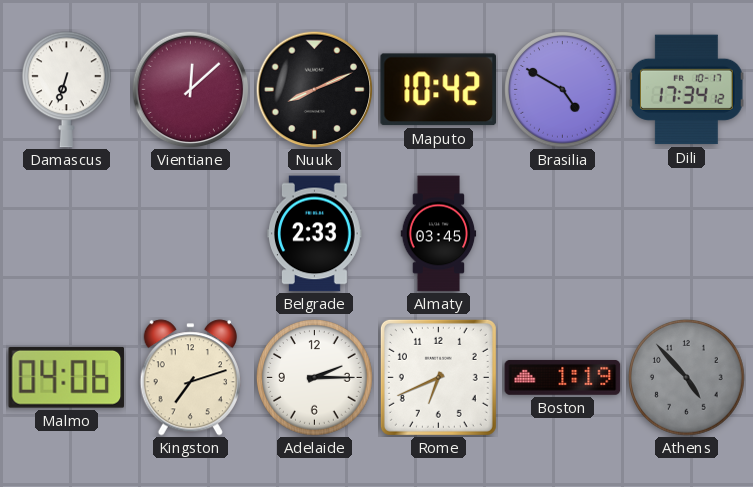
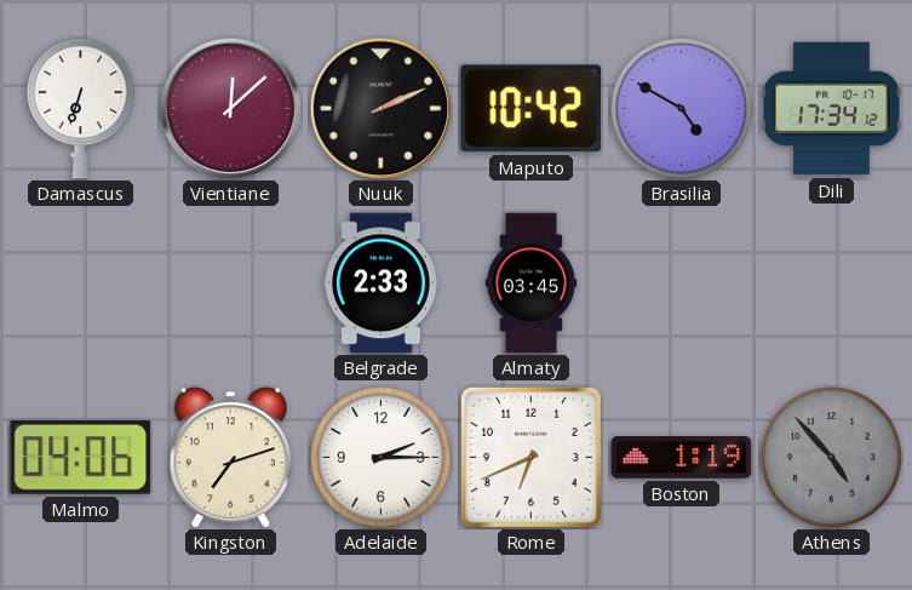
Nuuk: 8:11 -> 2:11 (380, 108)
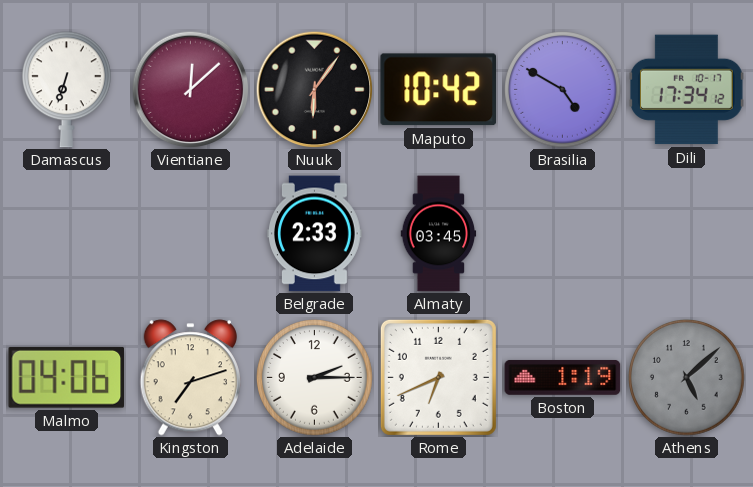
Nuuk: 2:11 -> 6:06 (314, 89)
Athens: 4:53 -> 5:08 (687, 378)
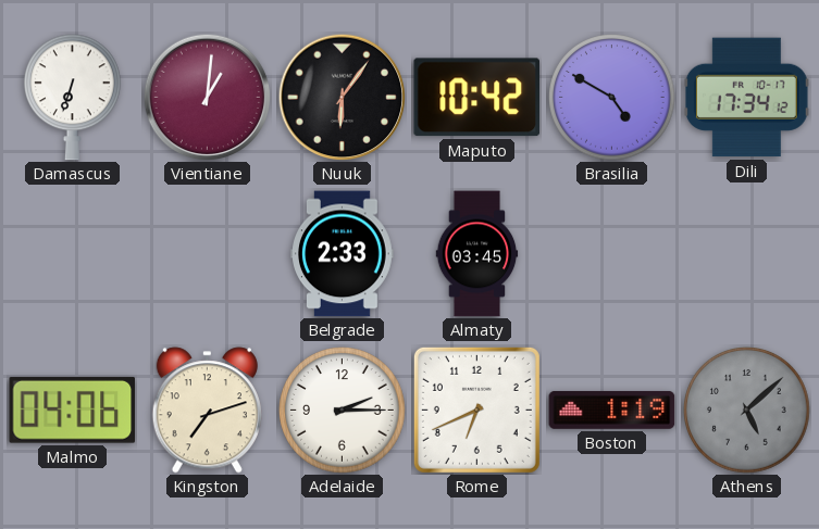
Vientiane: 12:08 -> 1:01 (207, 97)
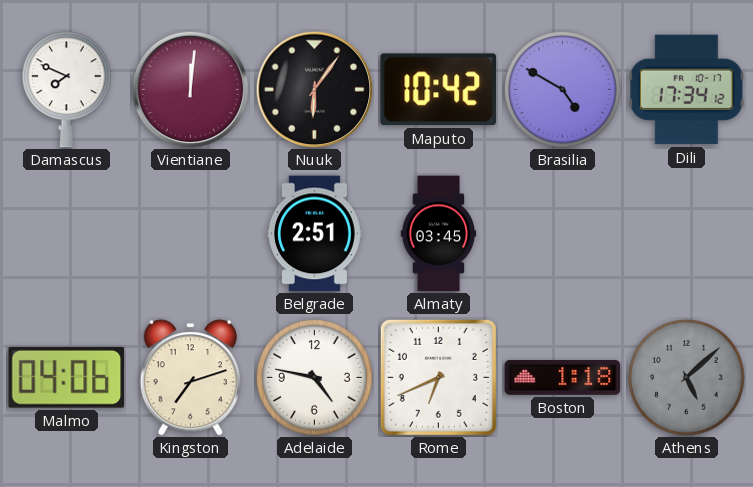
Damascus: 6:33 -> 7:49 (66, 90)
Vientiane: 1:01 -> 12:01 (190, 89)
Belgrade: 2:33 -> 2:51 (315, 234)
Adelaide: 2:15 -> 4:47 (315, 378)
Boston: 1:19 -> 1:18 (563, 377)
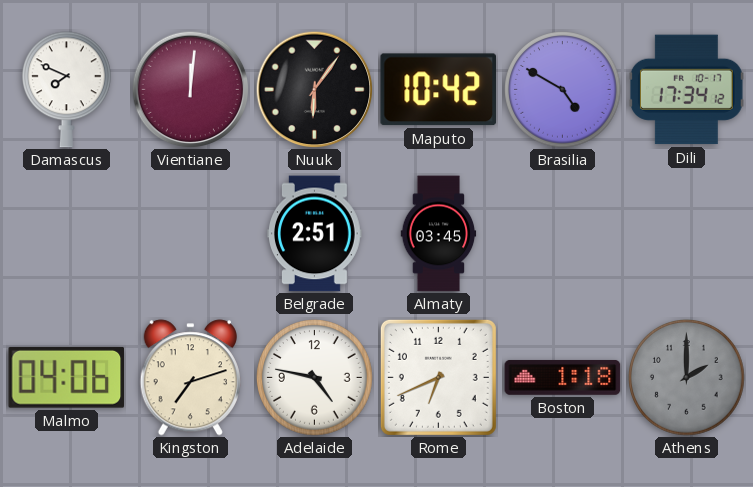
Athens: 5:08 -> 2:00 (687, 378)
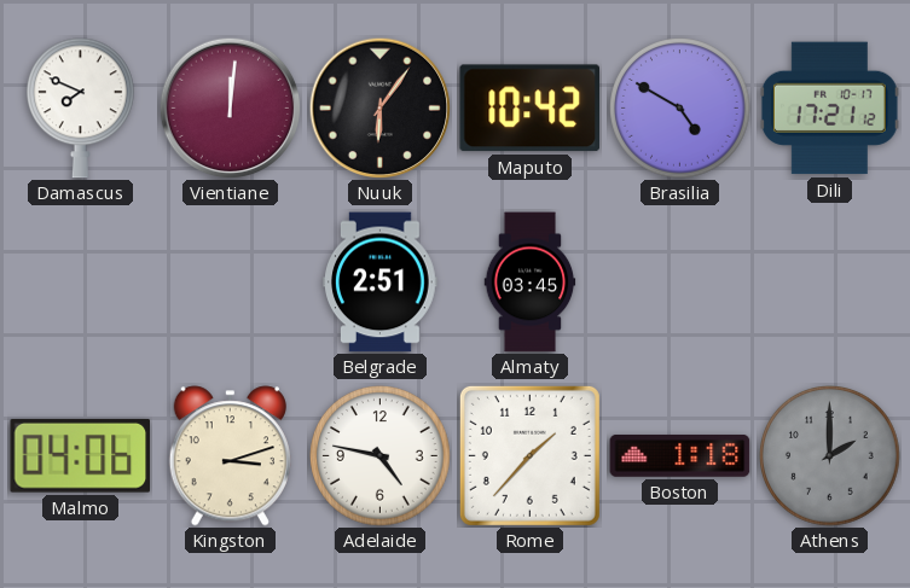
Dili: 17:34 -> 17:21 (829, 109)
Kingston: 7:12 -> 3:12 (230, 456)
Rome: 6:41 -> 1:37 (529, 455)
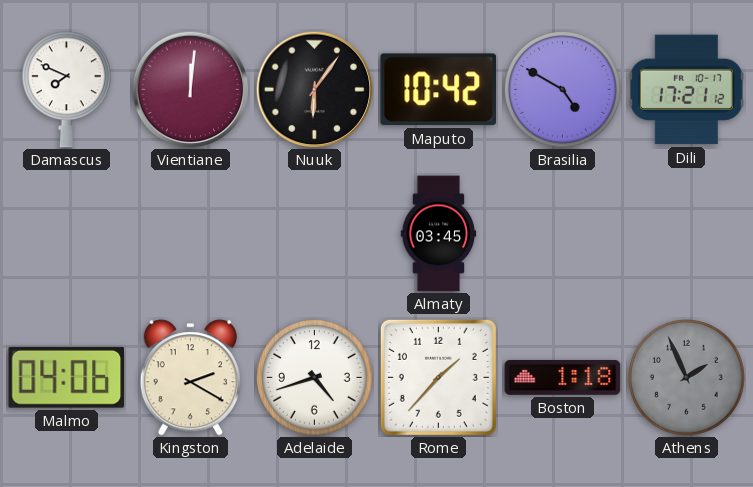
Belgrade: 2:51 -> none (381, 283)
Kingston: 3:12 -> 2:20 (190, 378)
Adelaide: 4:47 -> 4:42 (315, 378)
Athens: 2:00 -> 1:56 (687, 378)
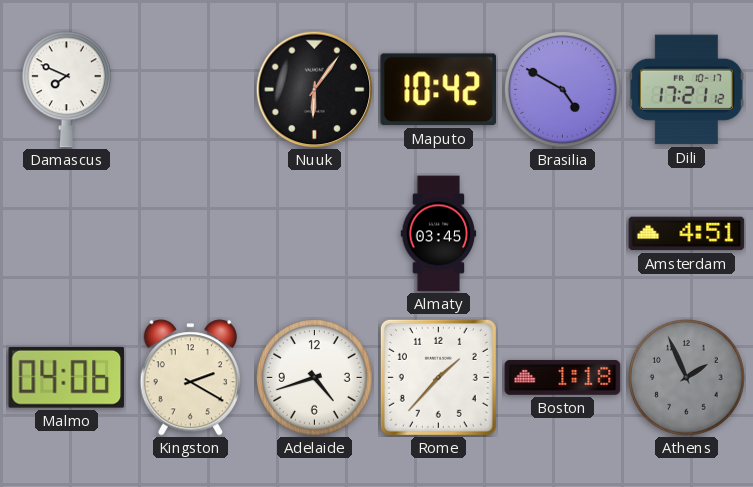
Vientiane: 12:01 -> none (190, 89)
Amsterdam: none -> 4:51 (687, 234)
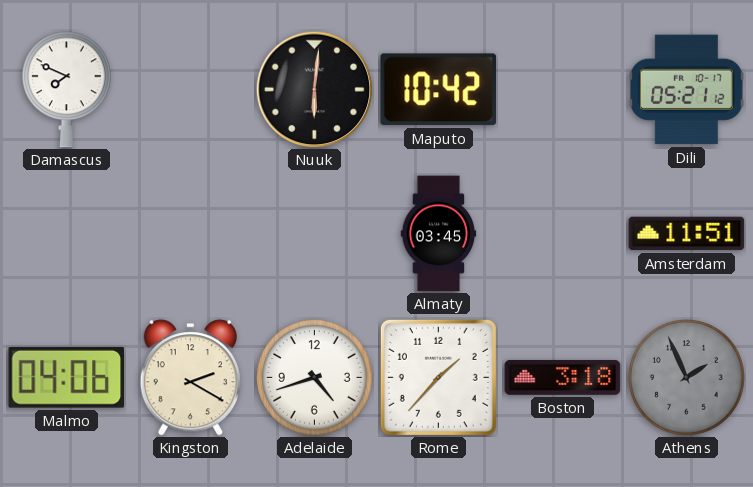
Nuuk: 6:06 -> 6:01 (314, 89)
Brasilia: 4:50 -> none (563, 90)
Dili: 17:21 -> 05:21 (686, 90)
Amsterdam: 4:51 -> 11:51 (687, 234)
Boston: 1:18 -> 3:18 (563, 377)
